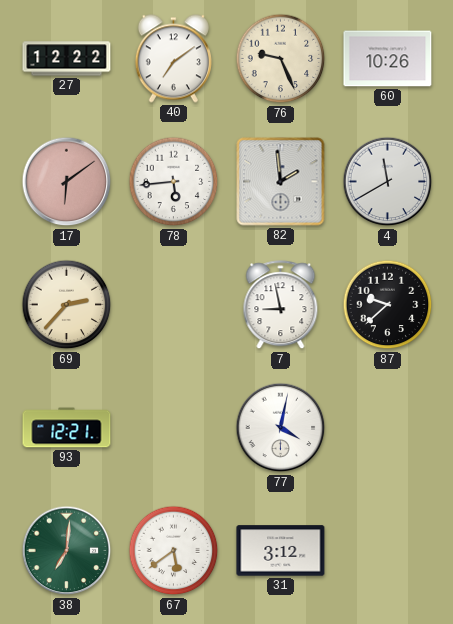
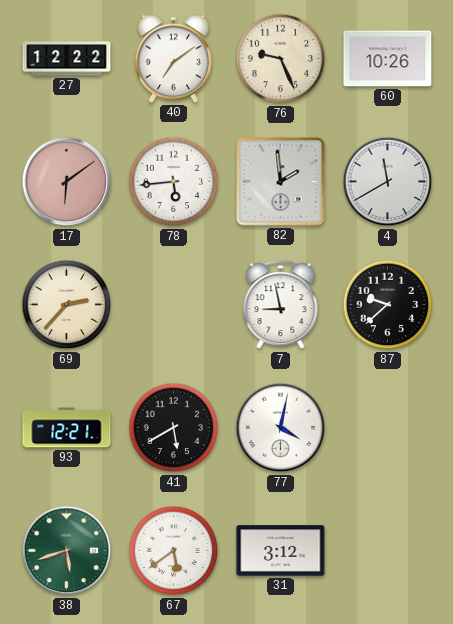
41: none -> 5:40 (174, 428)
38: 7:01 -> 5:42 (67, 551)
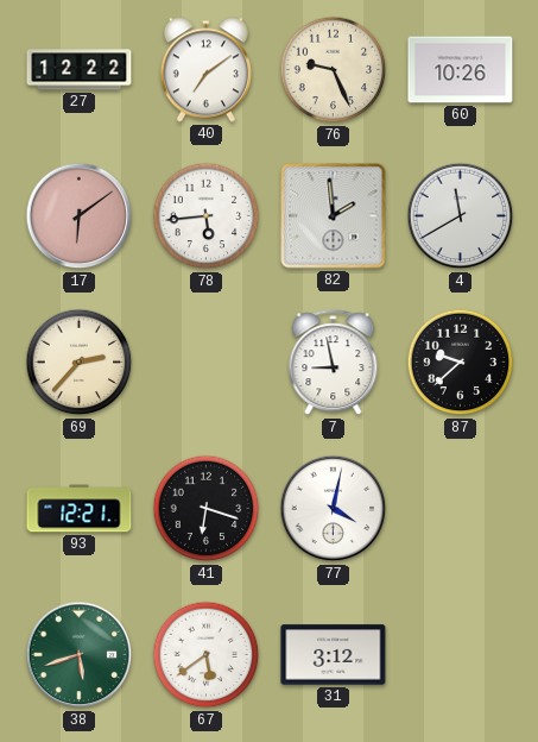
41: 5:40 -> 6:18 (207, 509)
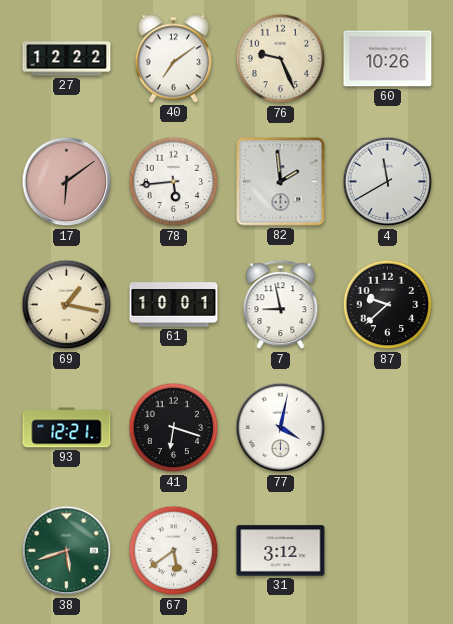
69: 2:37 -> 1:17 (67, 305)
61: none -> 10:01 (174, 305)
